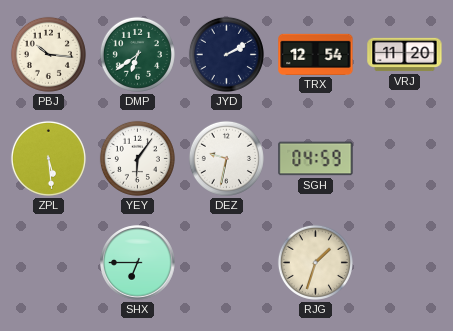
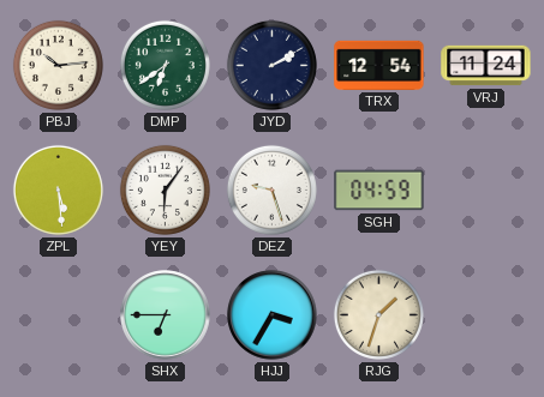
PBJ: 10:16 -> 10:14 (58, 65)
VRJ: 11:20 -> 11:24 (486, 66)
DEZ: 9:32 -> 9:27 (271, 190)
HJJ: none -> 3:35 (273, 315)
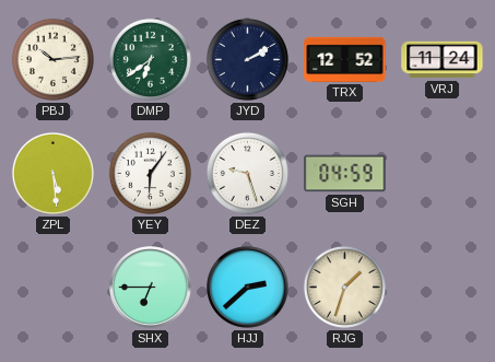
TRX: 12:54 -> 12:52 (345, 59)
HJJ: 3:35 -> 2:38 (248, 288)
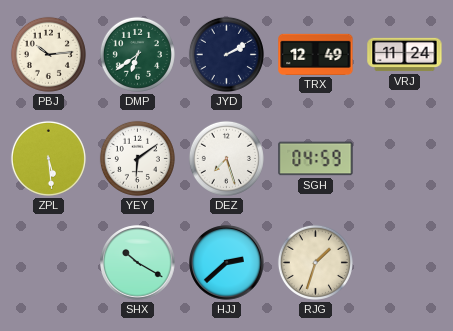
TRX: 12:52 -> 12:49 (316, 54)
YEY: 6:06 -> 6:09 (137, 158)
DEZ: 9:27 -> 7:27 (226, 158)
SHX: 6:45 -> 10:20 (138, 263)
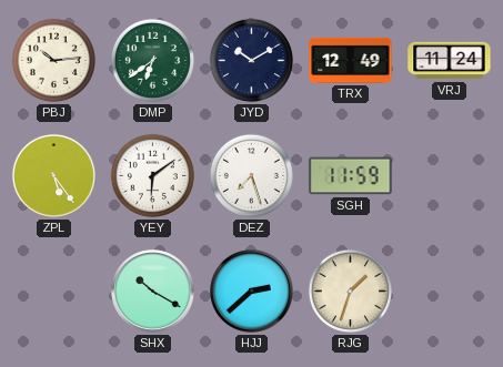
JYD: 2:10 -> 10:10 (251, 60)
ZPL: 5:29 -> 5:24 (53, 175)
SGH: 04:59 -> 11:59 (351, 176)
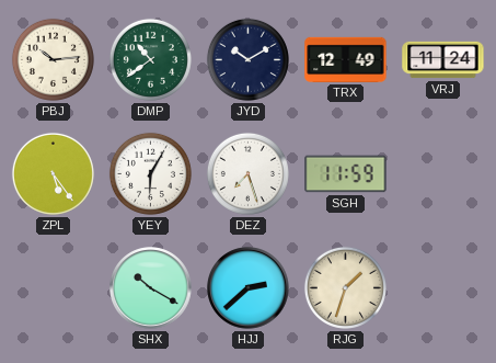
DMP: 6:39 -> 10:39 (150, 59)
YEY: 6:09 -> 6:05 (150, 173)
